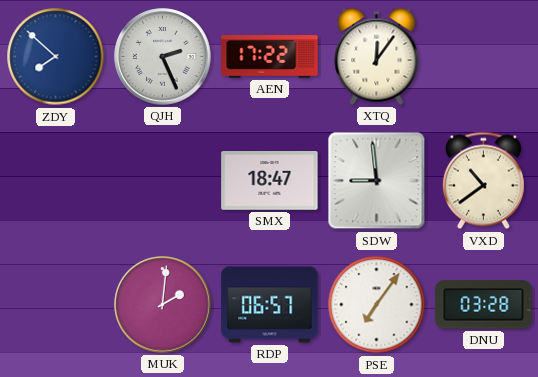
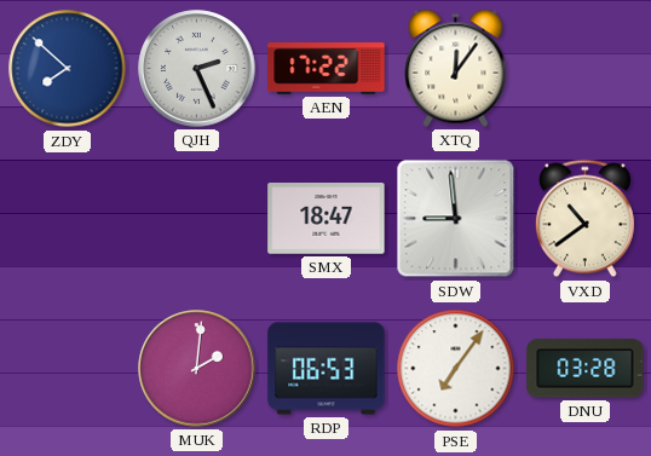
RDP: 06:57 -> 06:53 (327, 369)
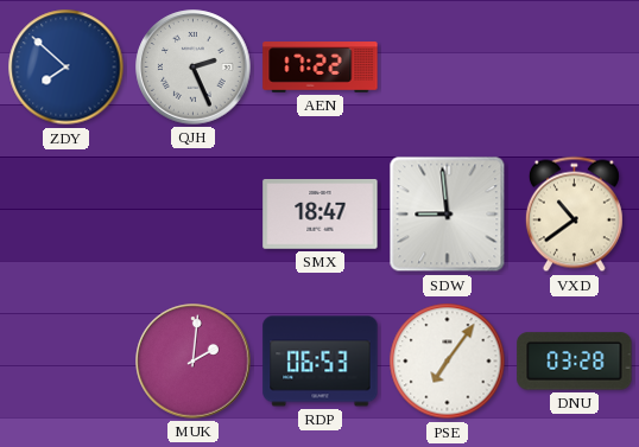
XTQ: 12:06 -> none (456, 68)
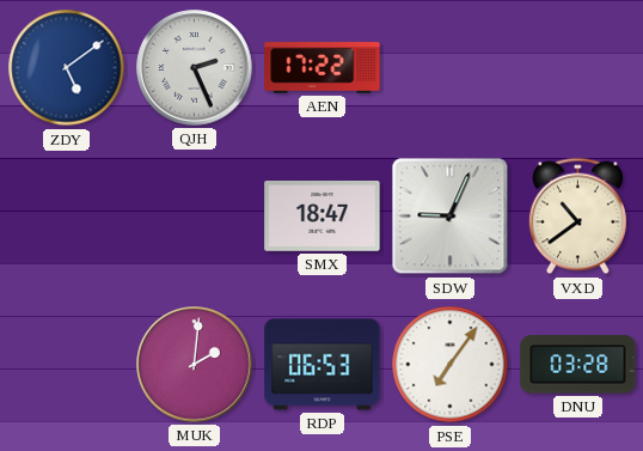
ZDY: 7:52 -> 5:09 (67, 68)
SDW: 8:59 -> 9:04 (451, 217)
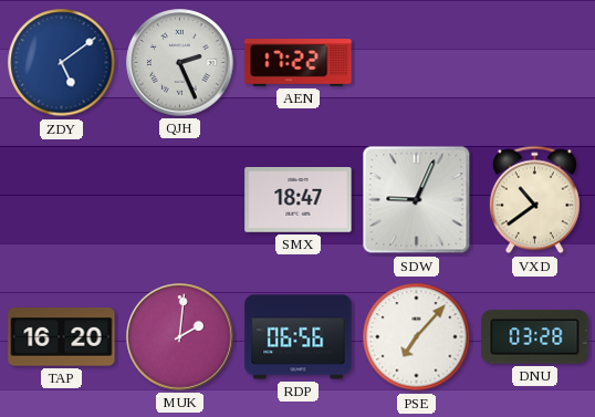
TAP: none -> 16:20 (62, 337)
RDP: 06:53 -> 06:56 (299, 337)
PSE: 7:06 -> 7:07 (417, 337)
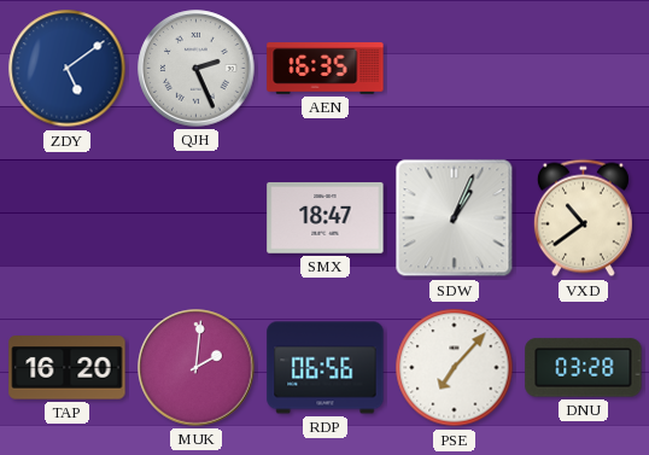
AEN: 17:22 -> 16:35 (326, 69)
SDW: 9:04 -> 1:04 (455, 218)
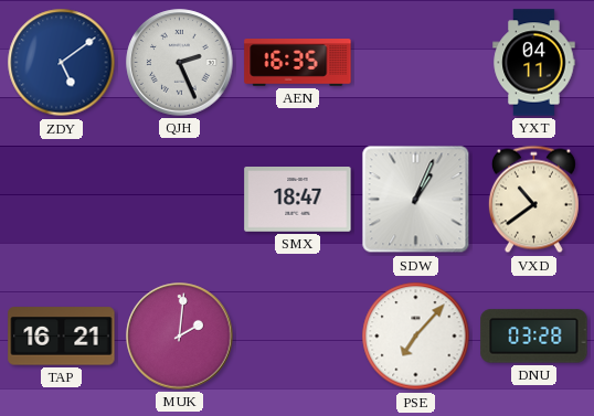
YXT: none -> 04:11 (534, 63)
TAP: 16:20 -> 16:21 (62, 337)
RDP: 06:56 -> none (326, 368)
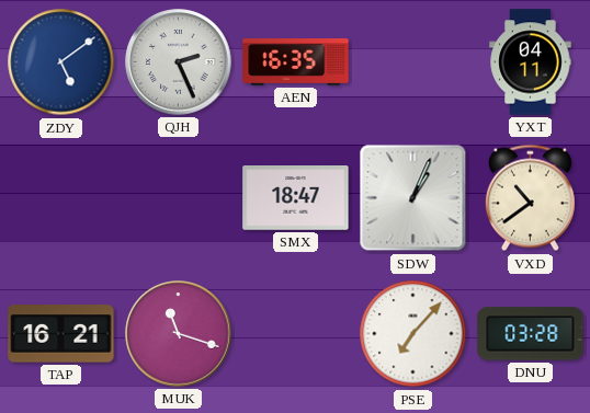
MUK: 2:01 -> 11:18 (179, 334)
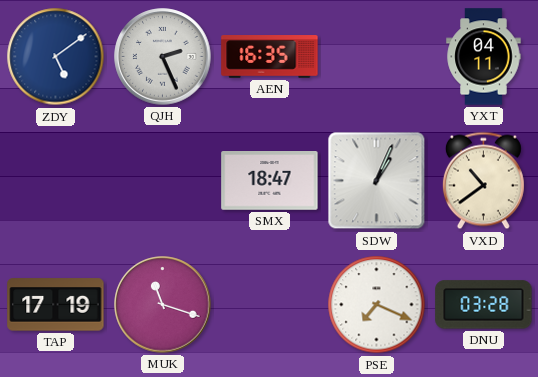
TAP: 16:21 -> 17:19 (56, 305)
PSE: 7:07 -> 7:19 (377, 305)
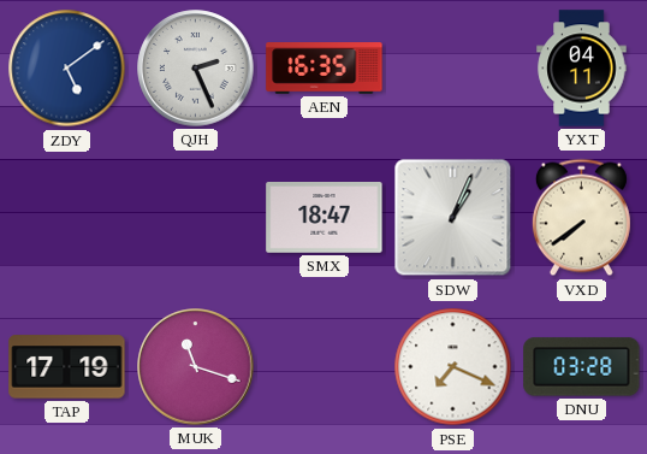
VXD: 10:39 -> 7:39 (581, 218)
